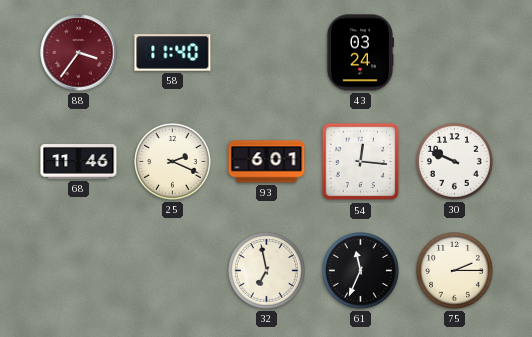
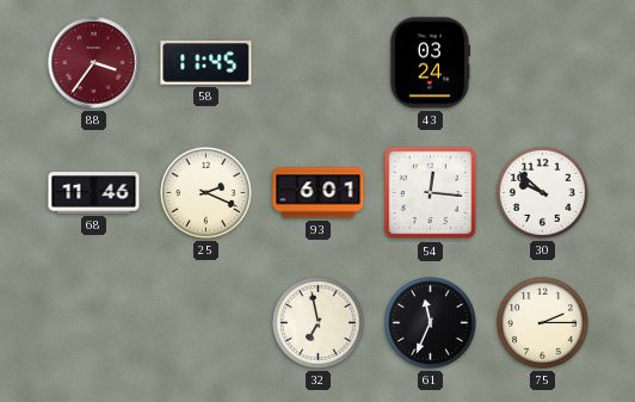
58: 11:40 -> 11:45 (206, 63)
30: 9:49 -> 9:52 (543, 193)
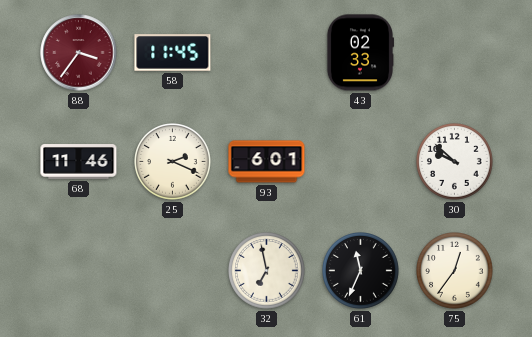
43: 03:24 -> 02:33 (359, 53)
54: 12:16 -> none (431, 193)
75: 2:15 -> 12:36 (455, 271)
